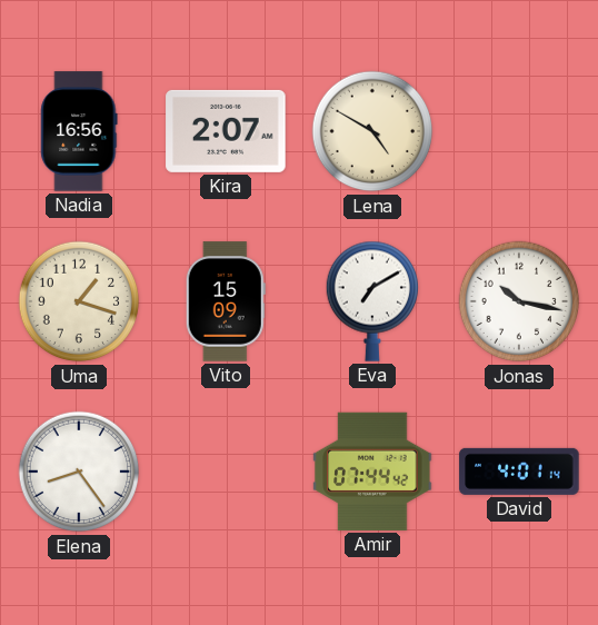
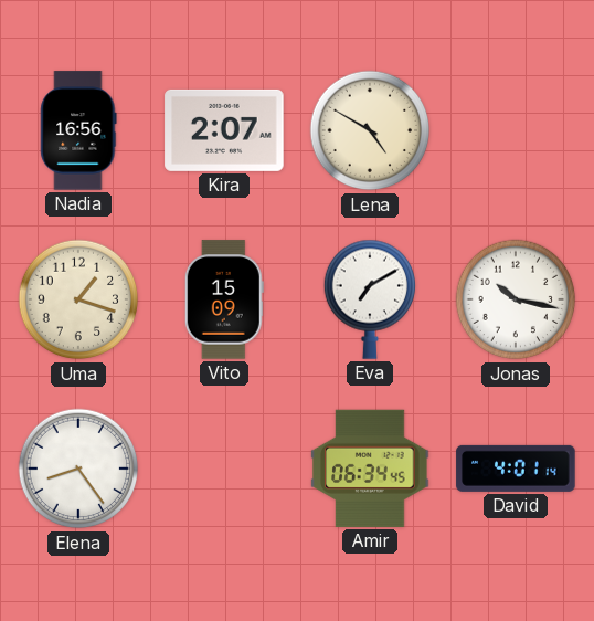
Amir: 07:44 -> 06:34 (370, 469)
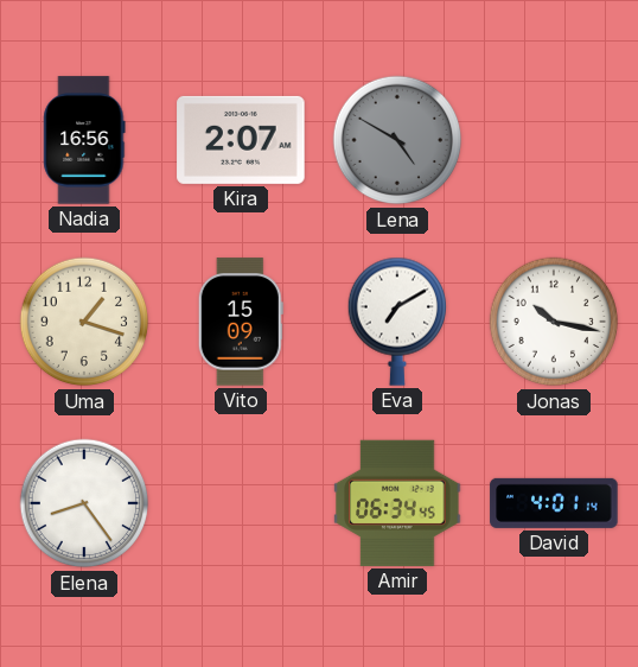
Lena dial: cream -> grey (397, 140)
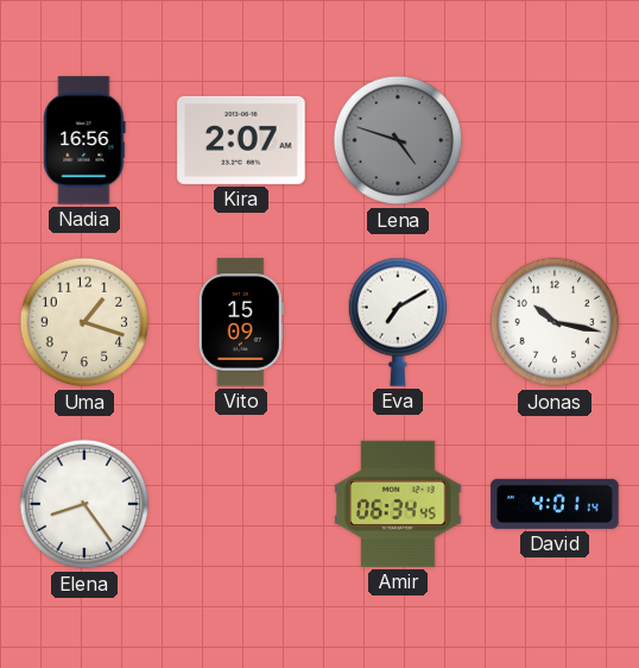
Lena: 4:50 -> 4:48 (398, 140)
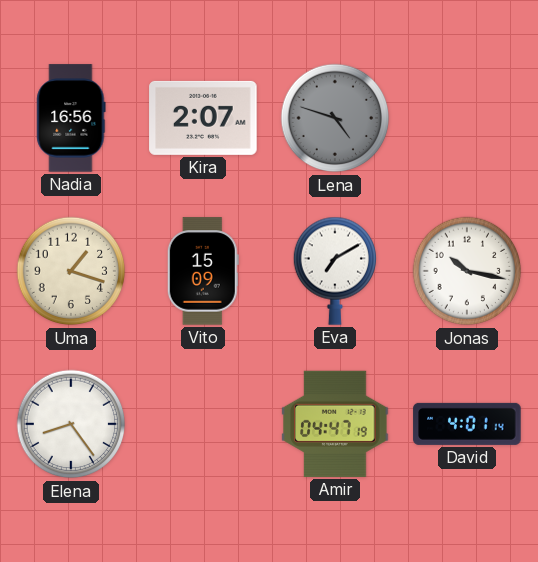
Amir: 06:34 -> 04:47 (335, 424)
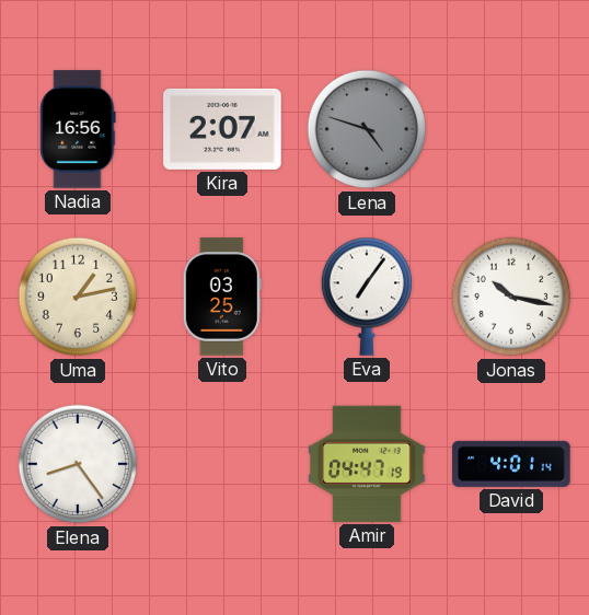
Uma: 1:18 -> 1:13 (78, 297)
Vito: 15:09 -> 03:25 (222, 297)
Eva: 7:10 -> 7:06 (366, 297)
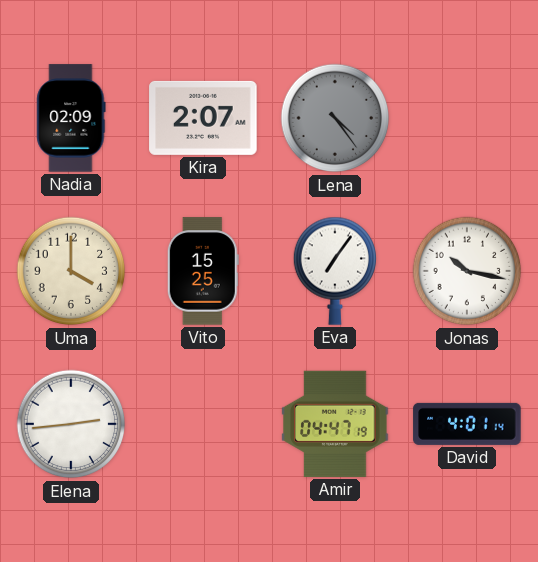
Nadia: 16:56 -> 02:09 (71, 118)
Lena: 4:48 -> 4:24 (335, 118)
Uma: 1:13 -> 4:00 (71, 271)
Vito: 03:25 -> 15:25 (203, 271)
Elena: 8:24 -> 2:44 (71, 424)
